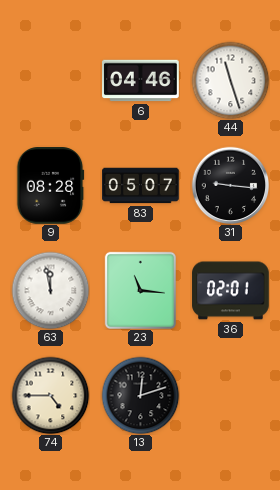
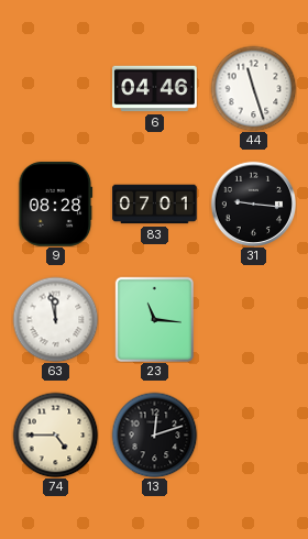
83: 05:07 -> 07:01 (155, 205)
36: 02:01 -> none (231, 291)
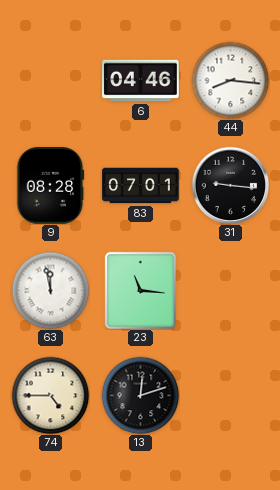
44: 11:27 -> 8:16 (230, 80)
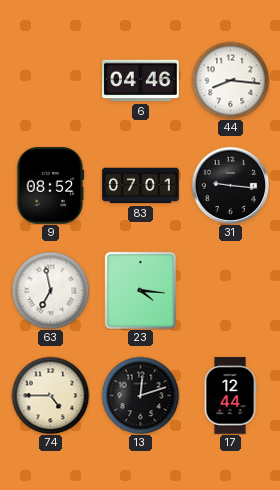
9: 08:28 -> 08:52 (50, 186)
63: 11:58 -> 6:58 (50, 290)
23: 11:16 -> 4:16 (140, 290)
17: none -> 12:44 (230, 396)
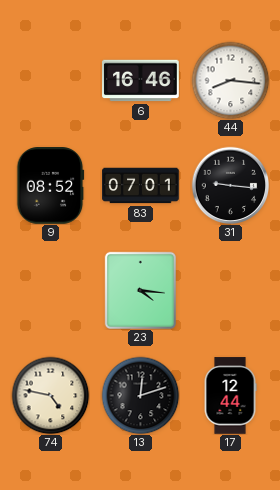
6: 04:46 -> 16:46 (141, 81)
63: 6:58 -> none (50, 290)
74: 4:45 -> 4:47 (50, 395)
